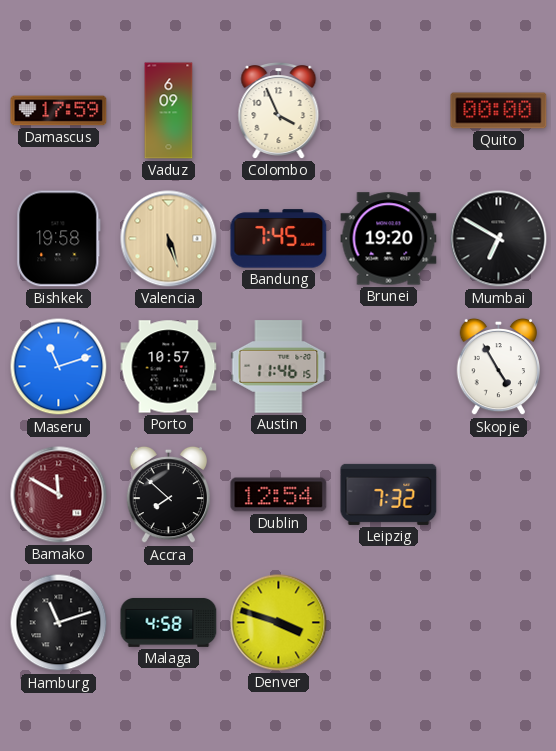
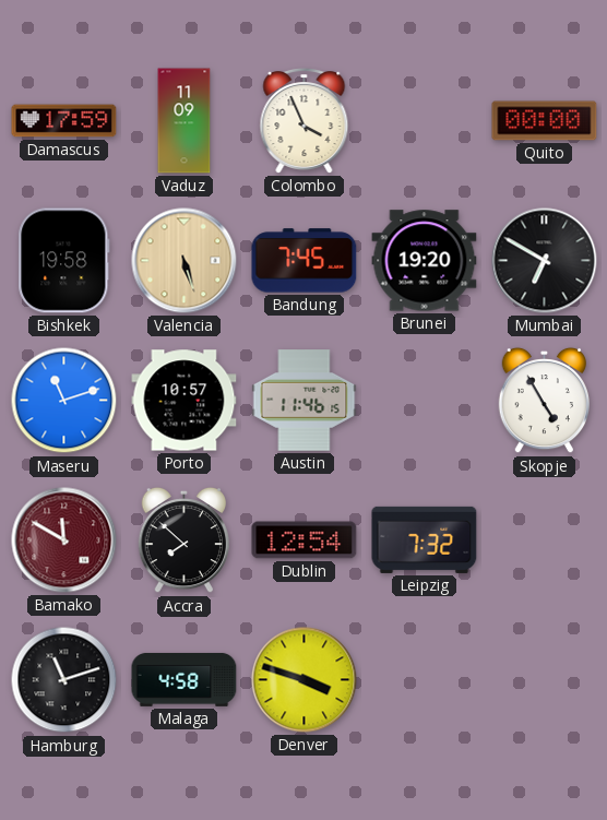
Vaduz: 6:09 -> 11:09 (185, 121)
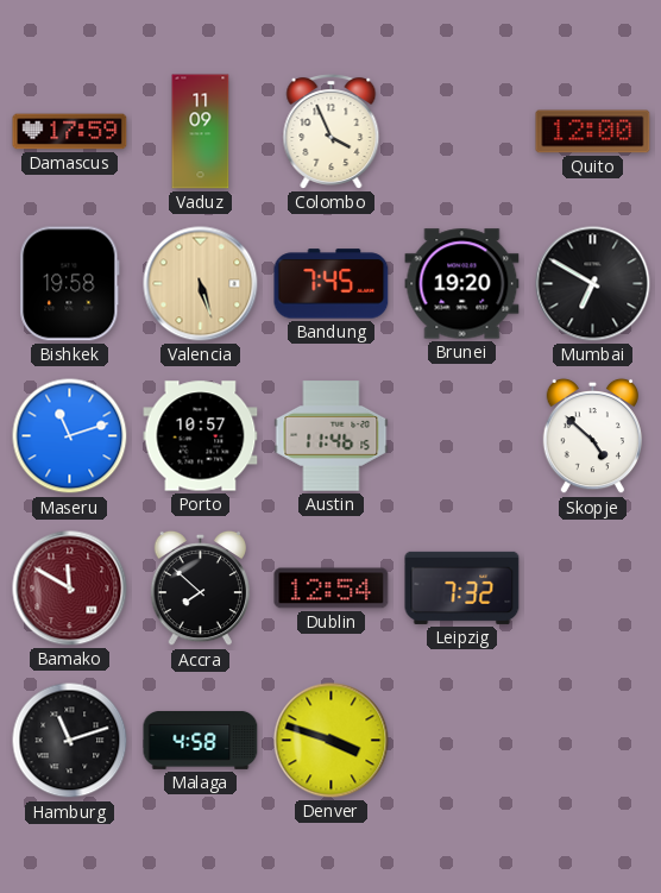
Quito: 00:00 -> 12:00 (593, 132)
Skopje: 4:55 -> 4:52 (592, 436)
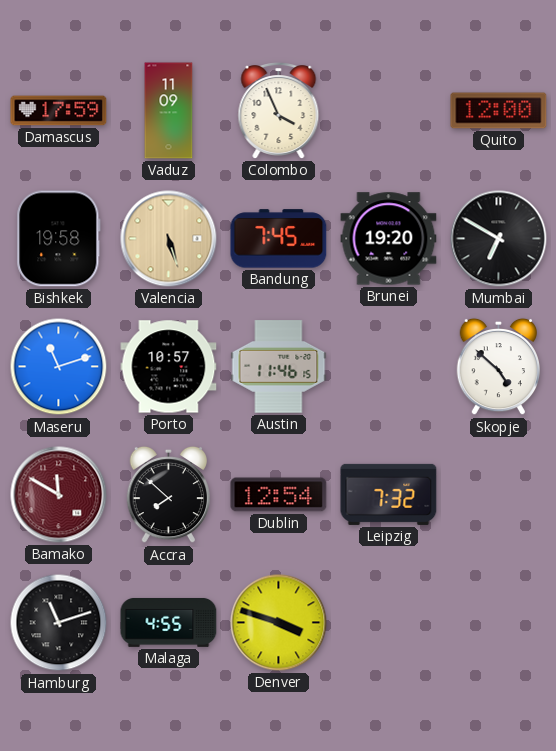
Malaga: 4:58 -> 4:55 (169, 622)
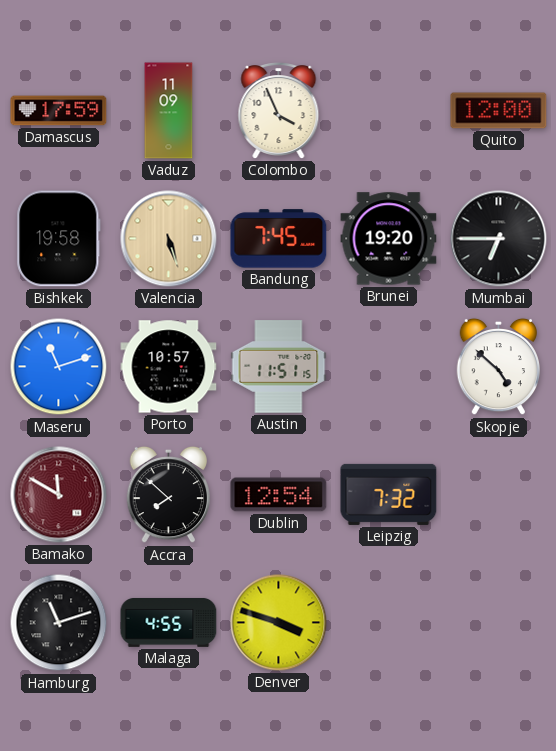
Mumbai: 6:50 -> 6:45 (499, 239)
Austin: 11:46 -> 11:51 (279, 367)
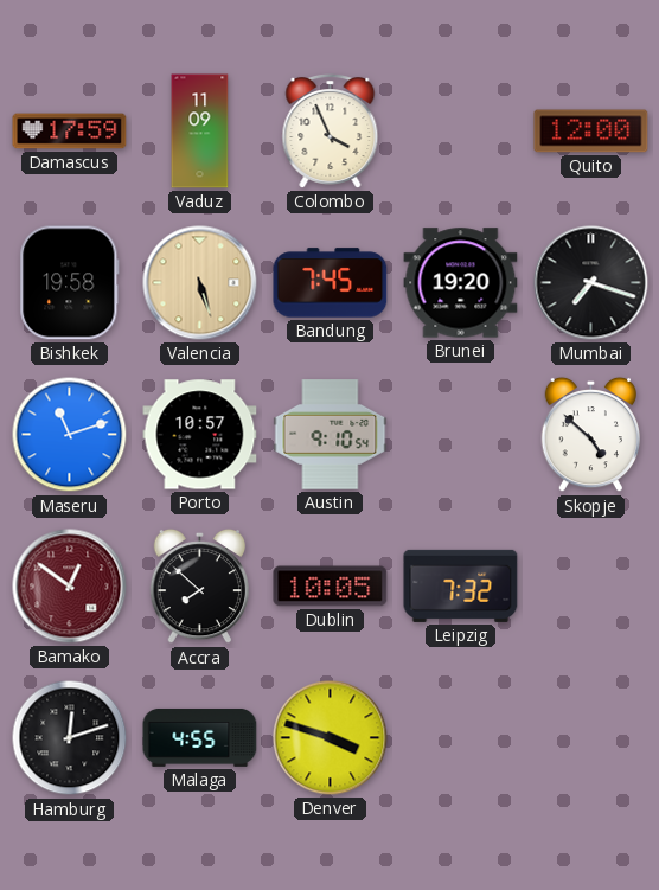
Mumbai: 6:45 -> 7:18 (591, 283)
Austin: 11:51 -> 9:10 (331, 435)
Bamako: 11:50 -> 12:51 (70, 587)
Dublin: 12:54 -> 10:05 (331, 587)
Hamburg: 11:12 -> 12:12 (70, 738)
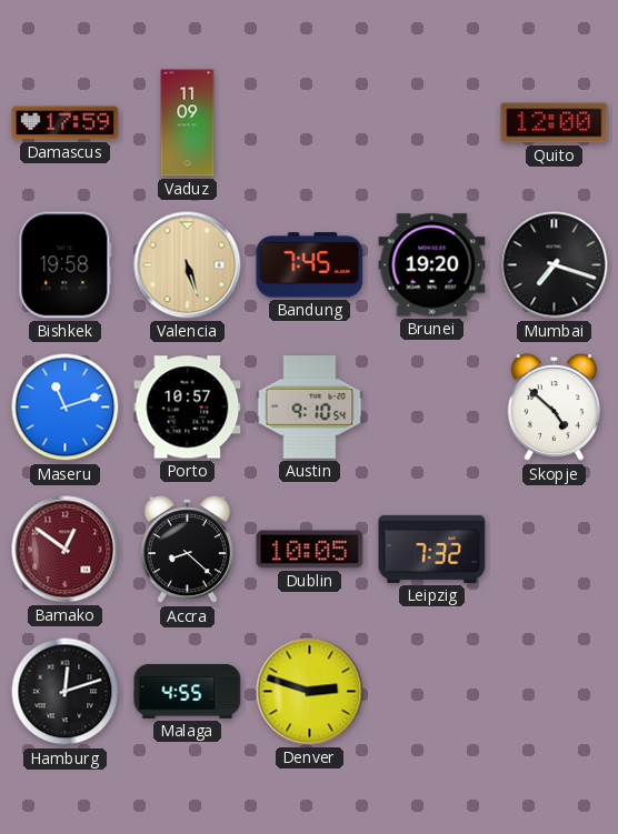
Colombo: 3:56 -> none (331, 132)
Accra: 7:52 -> 8:22 (187, 550)
Denver: 3:48 -> 2:48 (310, 692)
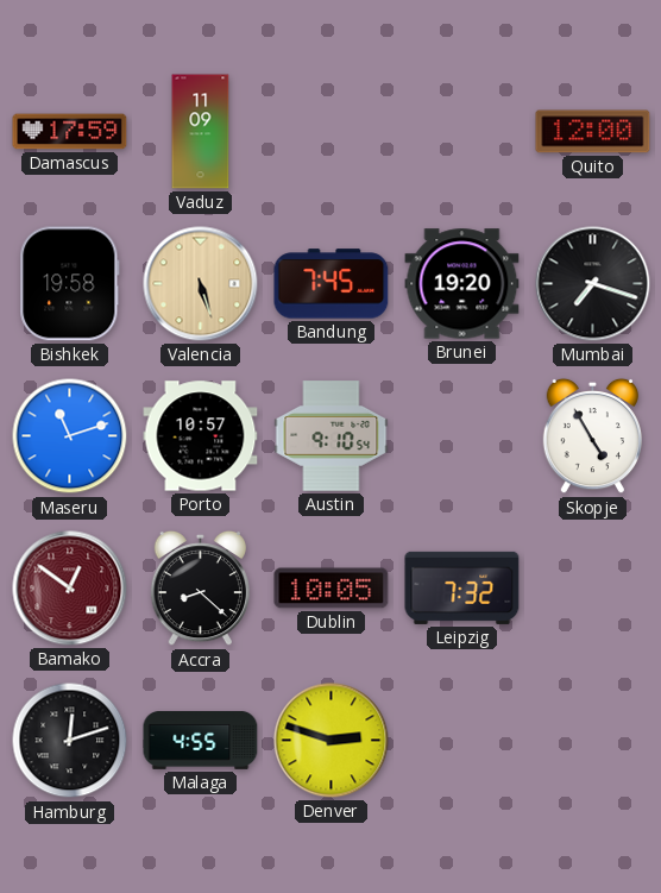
Skopje: 4:52 -> 4:55 (592, 436)
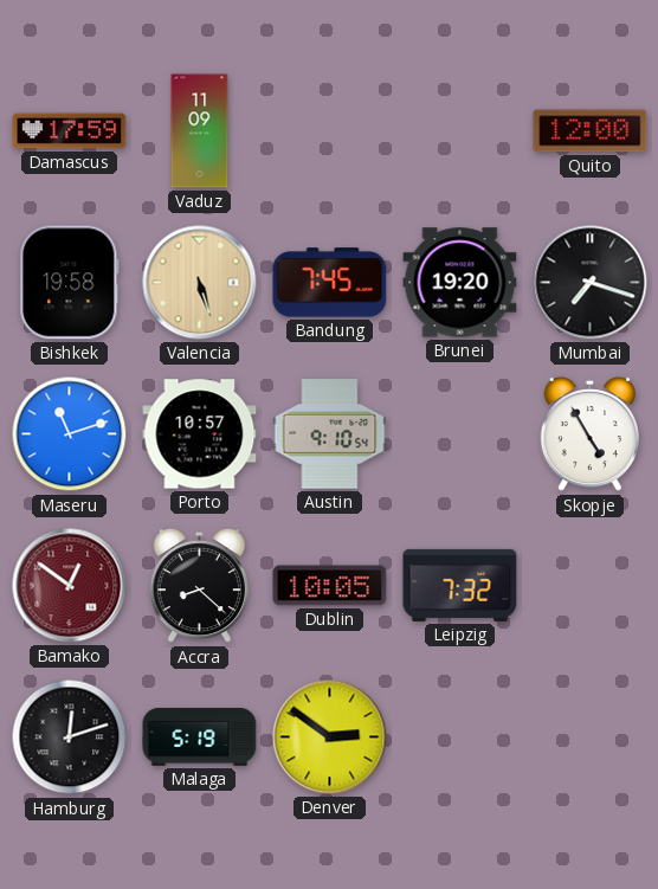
Malaga: 4:55 -> 5:19 (200, 736)
Denver: 2:48 -> 2:51 (330, 737)
